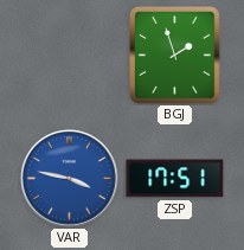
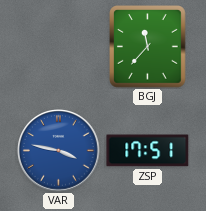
BGJ: 1:57 -> 11:37 (148, 47)
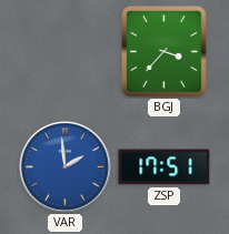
BGJ: 11:37 -> 3:37 (165, 52)
VAR: 3:47 -> 1:59 (66, 167)
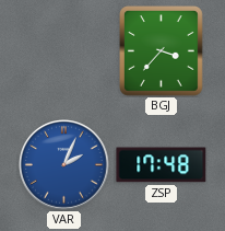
VAR: 1:59 -> 2:04 (64, 165)
ZSP: 17:51 -> 17:48 (162, 165)
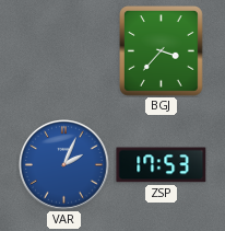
ZSP: 17:48 -> 17:53 (162, 165)
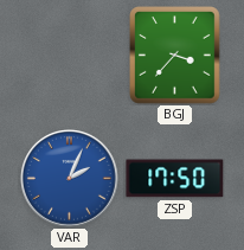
ZSP: 17:53 -> 17:50 (175, 179)
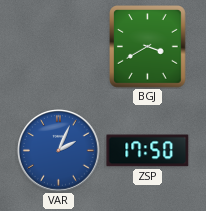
BGJ: 3:37 -> 3:40 (148, 47)
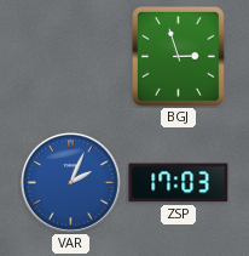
BGJ: 3:40 -> 2:57 (179, 57)
ZSP: 17:50 -> 17:03 (179, 183)
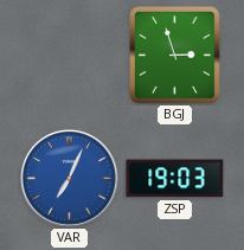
VAR: 2:04 -> 7:04 (70, 179)
ZSP: 17:03 -> 19:03 (175, 179)
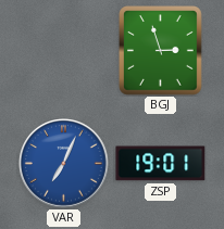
ZSP: 19:03 -> 19:01 (161, 164)
